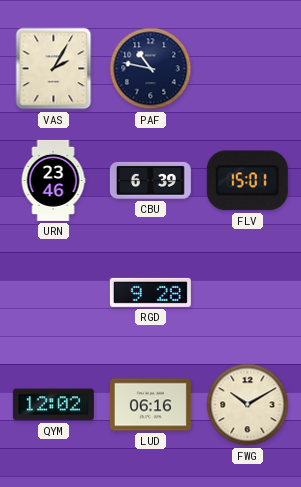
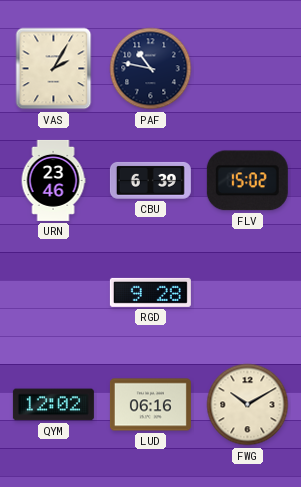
FLV: 15:01 -> 15:02 (247, 181)
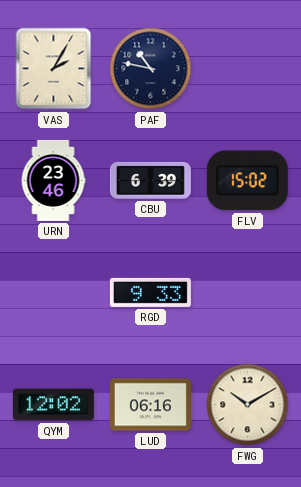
RGD: 9:28 -> 9:33 (150, 292)
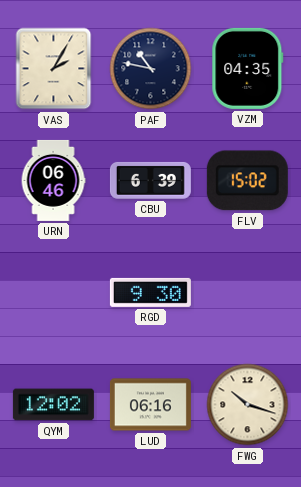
VZM: none -> 04:35 (248, 68)
URN: 23:46 -> 06:46 (53, 180)
RGD: 9:33 -> 9:30 (150, 292)
FWG: 10:10 -> 10:18 (248, 405)
